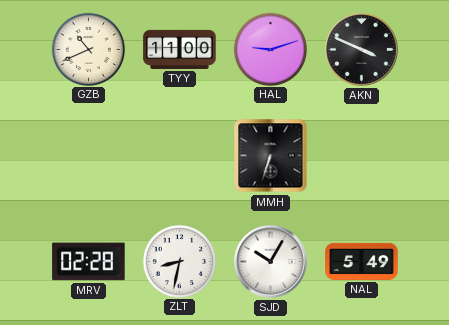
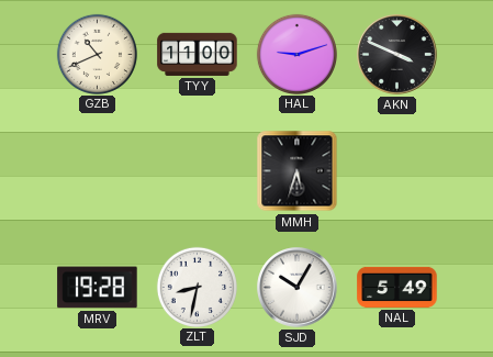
MMH: 6:33 -> 5:33 (298, 171)
MRV: 02:28 -> 19:28 (98, 288)
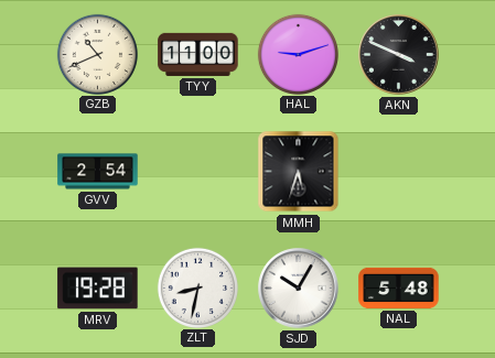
GVV: none -> 2:54 (98, 172)
NAL: 5:49 -> 5:48 (399, 288)
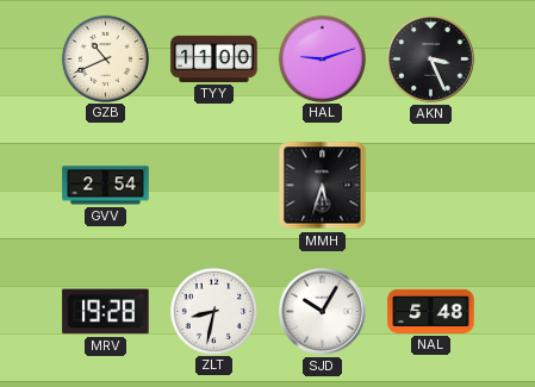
AKN: 3:49 -> 3:26 (431, 60)
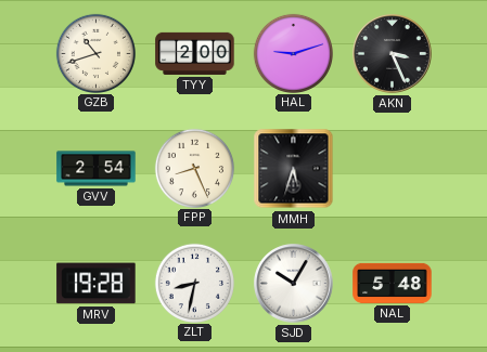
GZB: 10:41 -> 10:42 (95, 53)
TYY: 11:00 -> 2:00 (195, 53)
FPP: none -> 8:26 (194, 168)
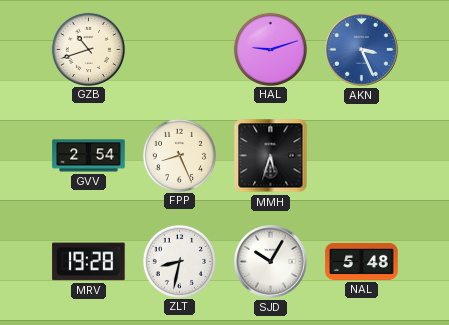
TYY: 2:00 -> none (195, 53)
AKN dial: black -> blue (362, 50)
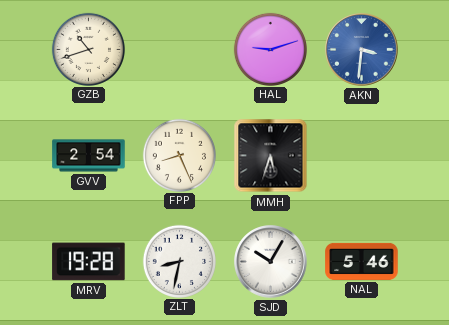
AKN: 3:26 -> 3:31 (362, 50)
NAL: 5:48 -> 5:46 (362, 261)
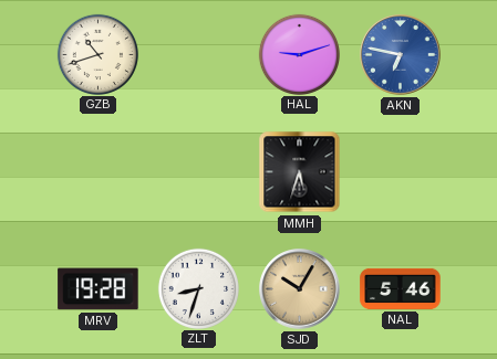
AKN: 3:31 -> 6:47 (401, 55)
GVV: 2:54 -> none (89, 156)
FPP: 8:26 -> none (179, 155)
ZLT: 8:32 -> 8:33 (198, 288)
SJD dial: white -> champagne (300, 289)
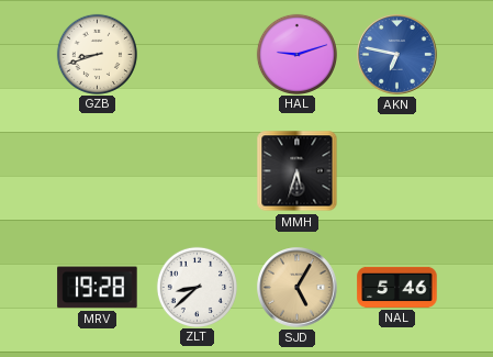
GZB: 10:42 -> 8:42 (97, 54)
ZLT: 8:33 -> 8:38 (197, 287)
SJD: 10:05 -> 5:05 (298, 288)
